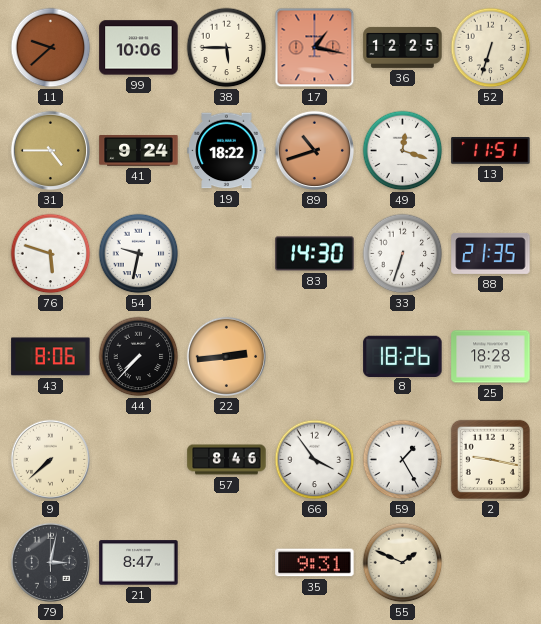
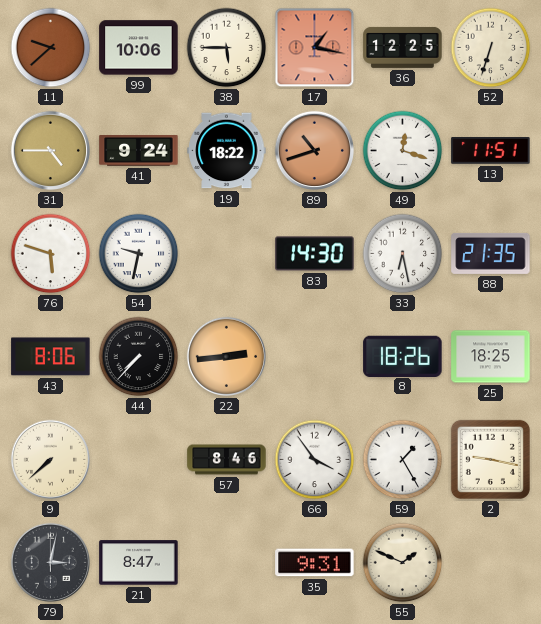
33: 6:33 -> 6:28 (403, 254)
25: 18:28 -> 18:25 (491, 357)
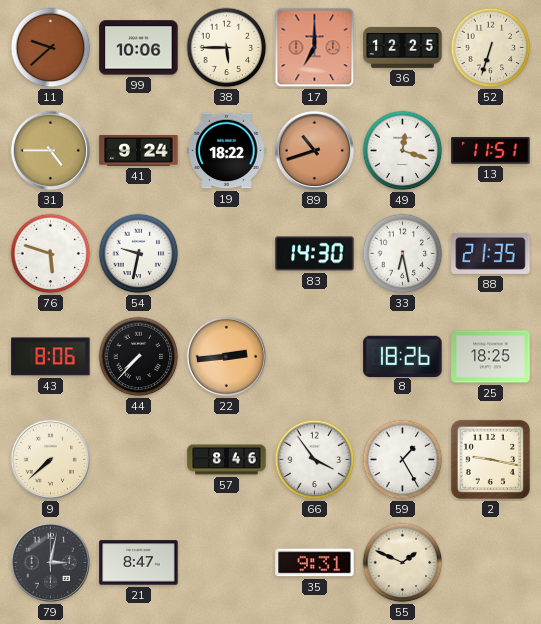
17: 1:17 -> 7:00 (315, 48)
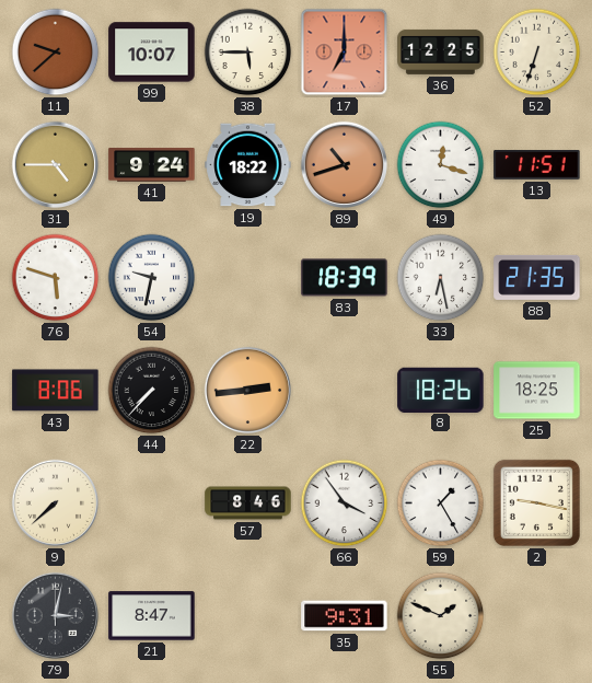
99: 10:06 -> 10:07 (152, 53)
83: 14:30 -> 18:39 (345, 278)
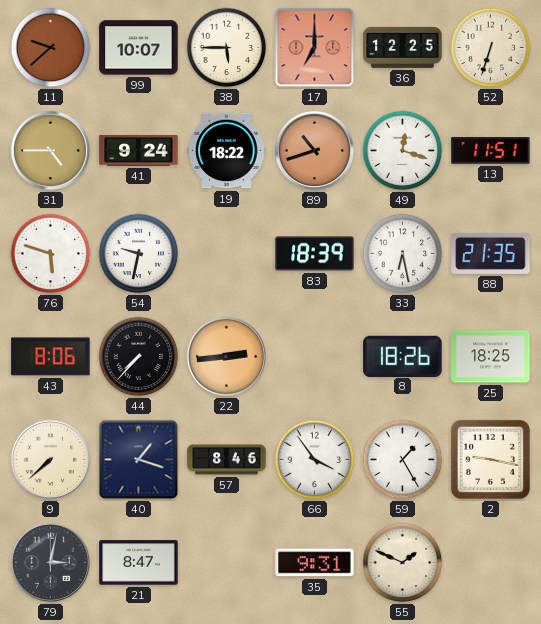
40: none -> 1:18 (139, 460)
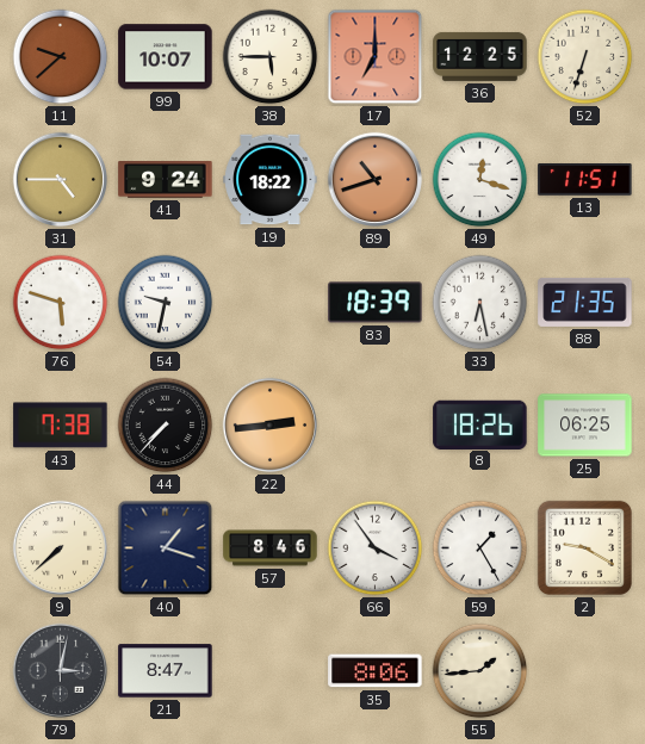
43: 8:06 -> 7:38 (61, 426)
25: 18:25 -> 06:25 (585, 426)
2: 9:17 -> 9:20 (584, 547)
35: 9:31 -> 8:06 (376, 671)
55: 1:49 -> 1:44 (480, 671)
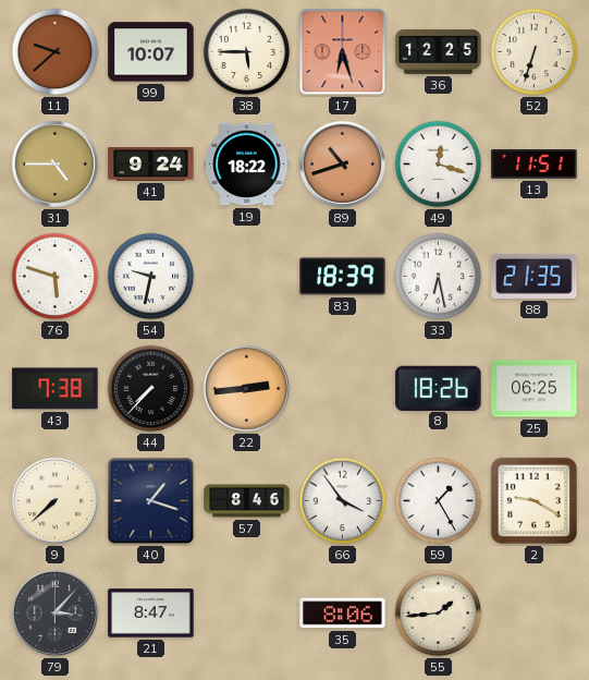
17: 7:00 -> 6:27 (343, 52)
79: 3:02 -> 3:07 (56, 614)
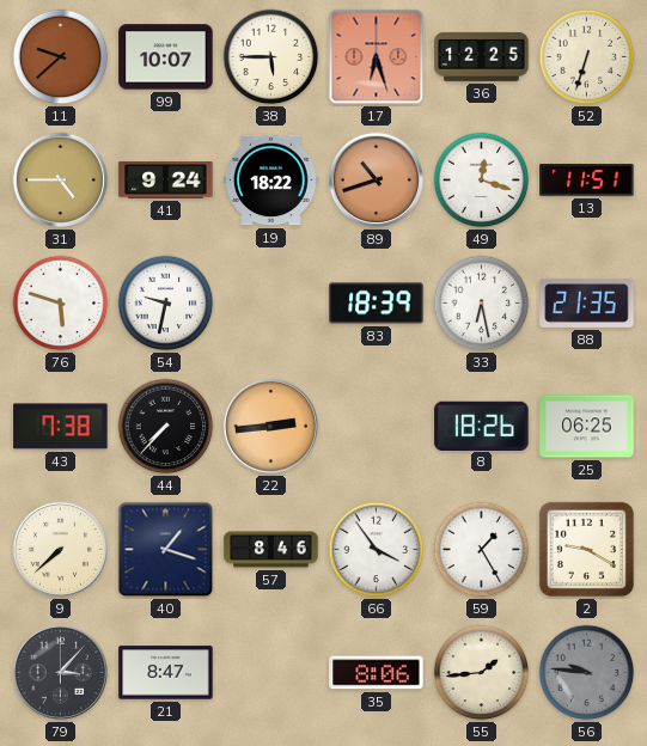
56: none -> 9:46 (587, 673)
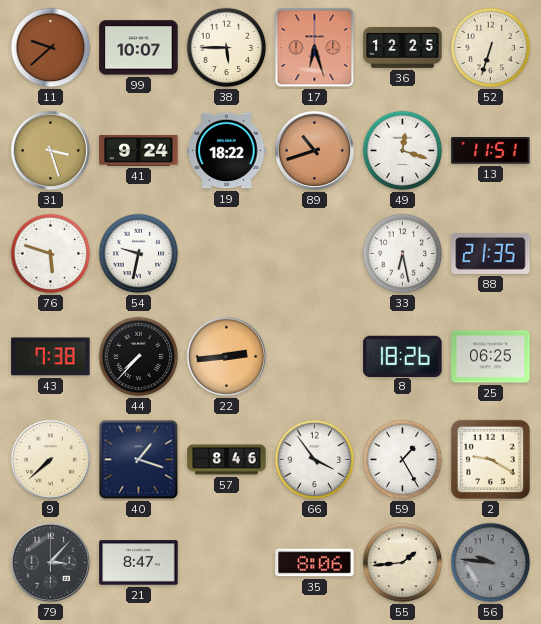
31: 4:45 -> 3:27 (51, 151)
83: 18:39 -> none (377, 304)
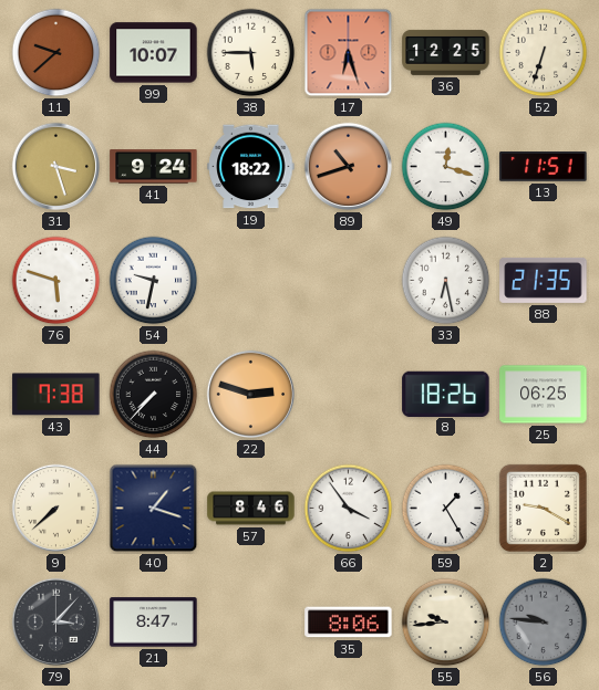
22: 2:44 -> 2:48 (251, 395)
55: 1:44 -> 9:44 (446, 623)
